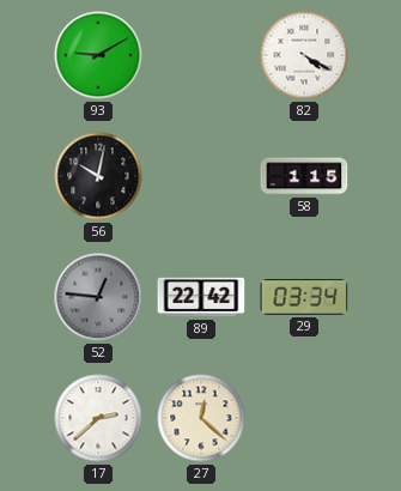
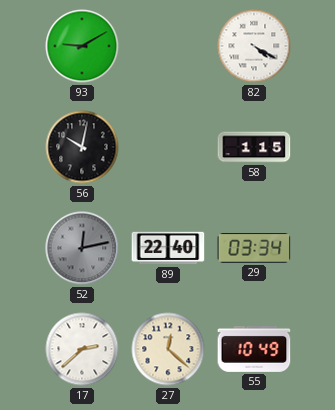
52: 12:46 -> 12:13 (82, 248)
89: 22:42 -> 22:40 (168, 248)
55: none -> 10:49 (254, 349)
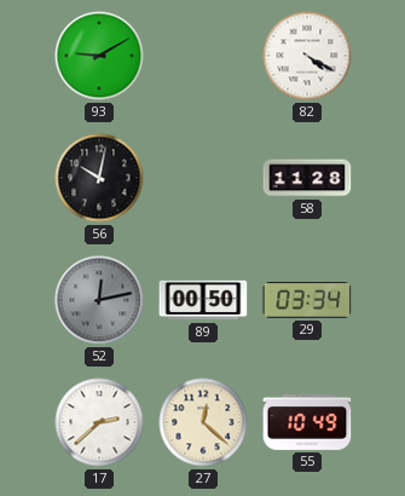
58: 1:15 -> 11:28 (307, 178)
89: 22:40 -> 00:50 (203, 300)
